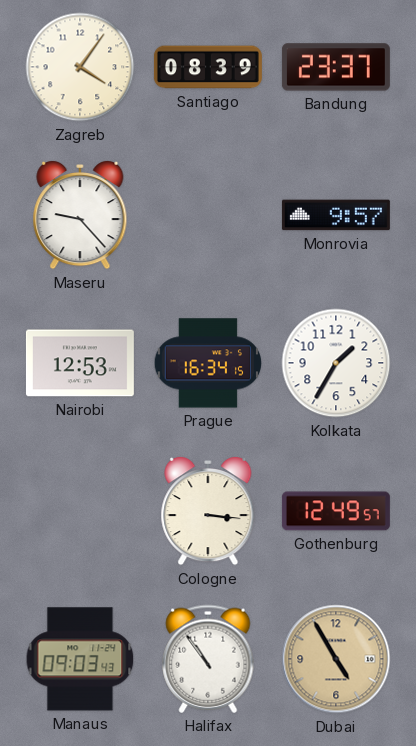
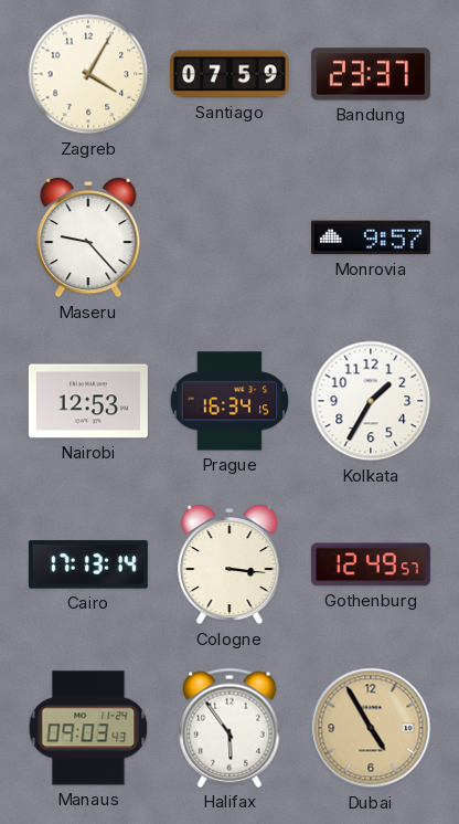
Zagreb: 4:06 -> 4:05 (88, 74)
Santiago: 08:39 -> 07:59 (229, 74)
Cairo: none -> 17:13 (88, 564)
Halifax: 10:54 -> 5:54 (229, 728)
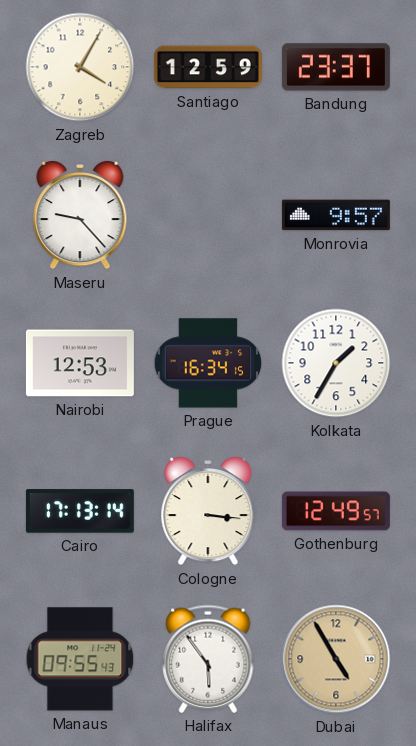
Santiago: 07:59 -> 12:59 (208, 67)
Manaus: 09:03 -> 09:55 (80, 659)
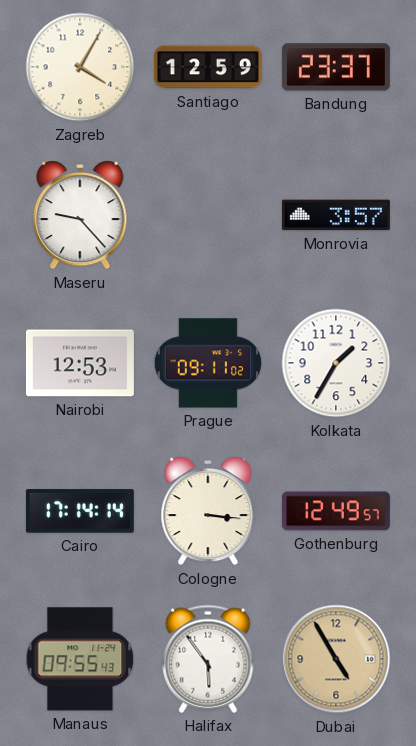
Monrovia: 9:57 -> 3:57 (336, 215)
Prague: 16:34 -> 09:11 (207, 363)
Cairo: 17:13 -> 17:14 (80, 511)
